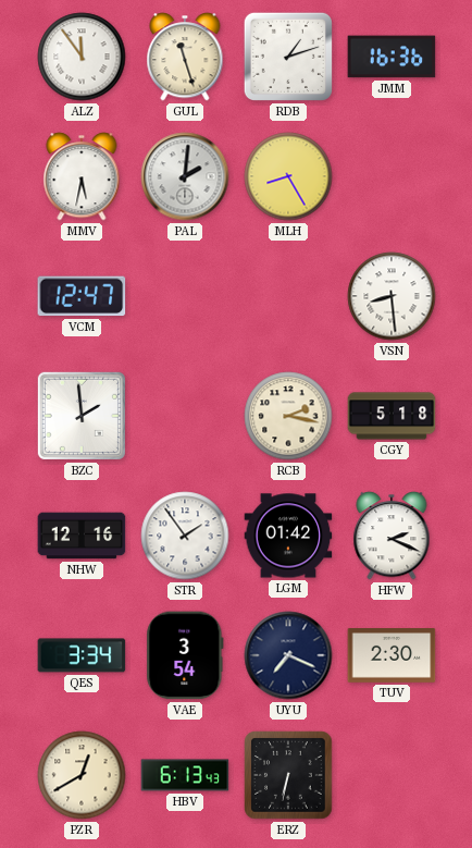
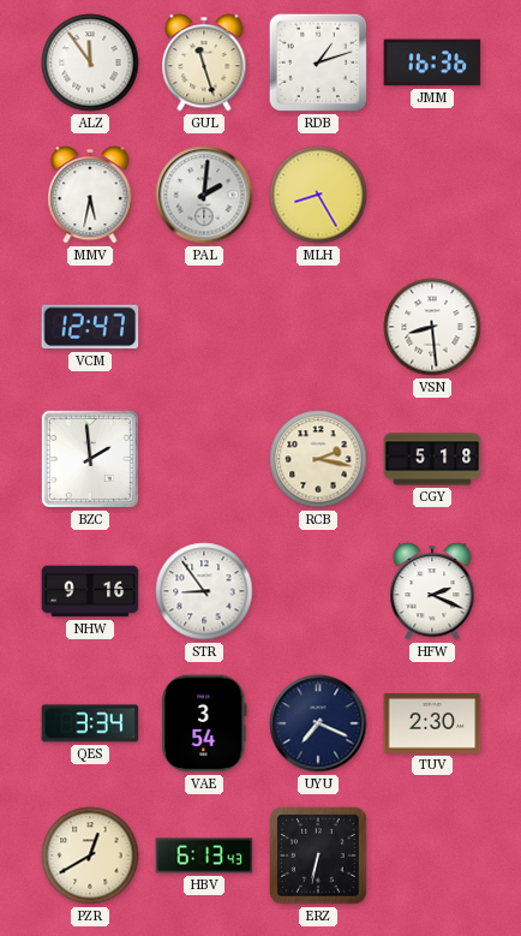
NHW: 12:16 -> 9:16 (90, 591)
STR: 1:54 -> 8:54 (204, 591)
LGM: 01:42 -> none (288, 536)
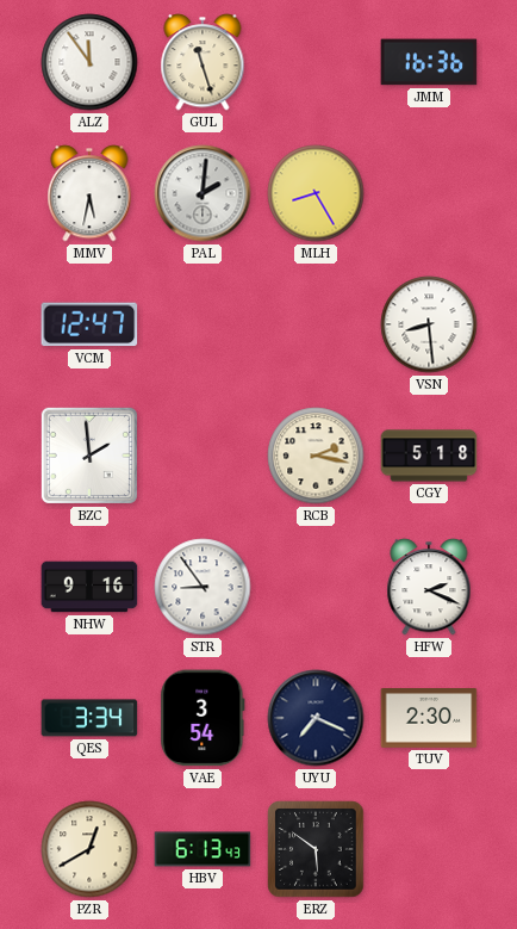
RDB: 1:12 -> none (318, 62)
ERZ: 6:32 -> 5:51 (316, 849)
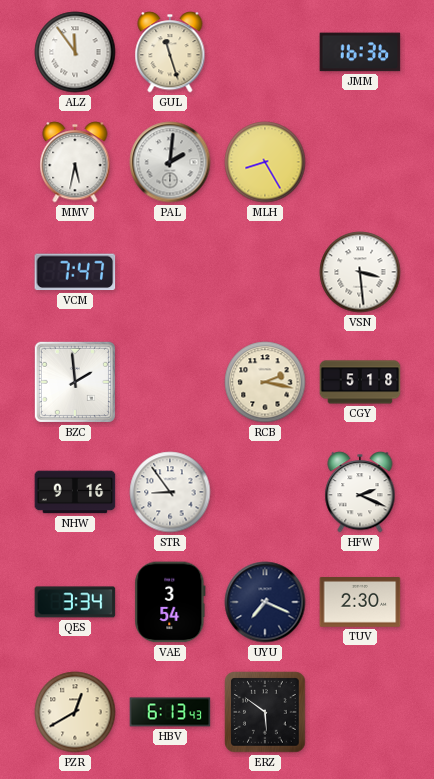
VCM: 12:47 -> 7:47 (75, 272)
VSN: 8:29 -> 3:29 (360, 272)
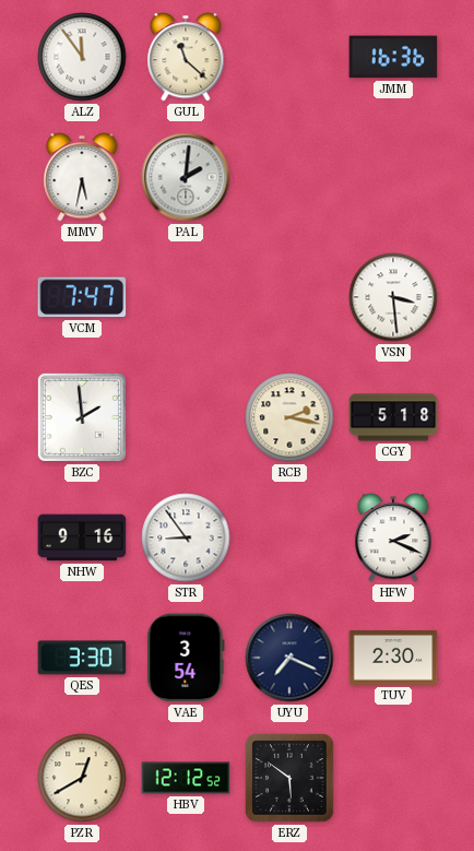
GUL: 11:27 -> 11:22 (186, 57)
MLH: 8:25 -> none (265, 162)
QES: 3:34 -> 3:30 (82, 658)
HBV: 6:13 -> 12:12 (186, 778)
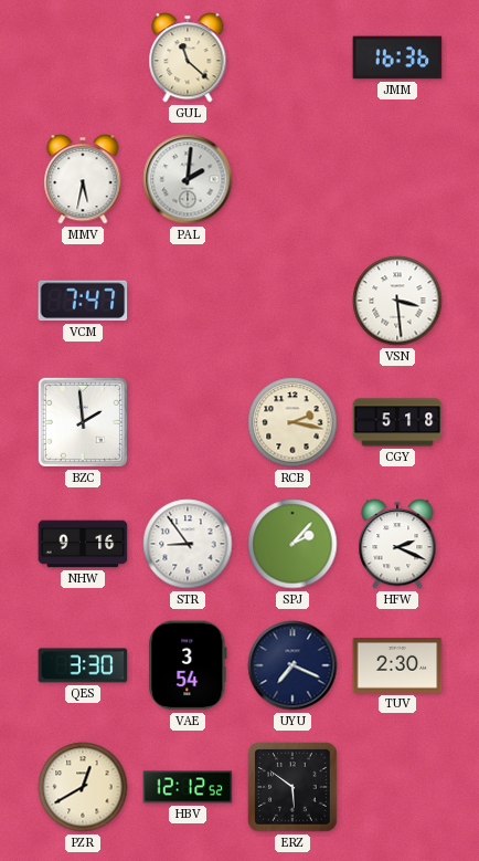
ALZ: 11:54 -> none (82, 57)
SPJ: none -> 2:07 (292, 544)
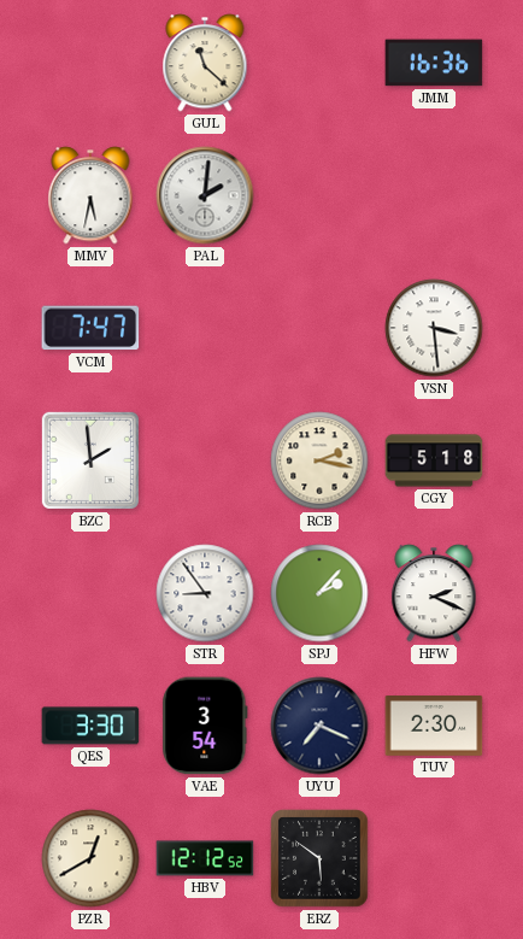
NHW: 9:16 -> none (83, 544)
